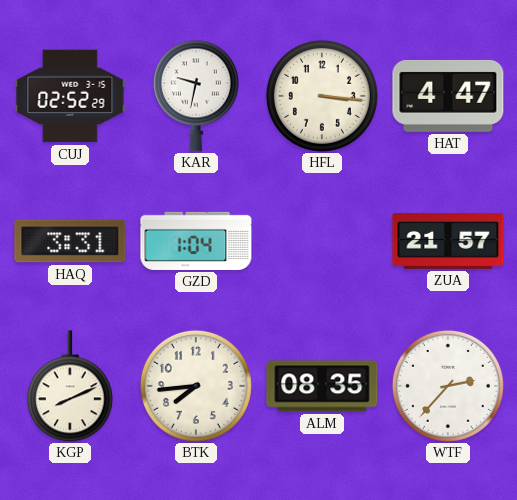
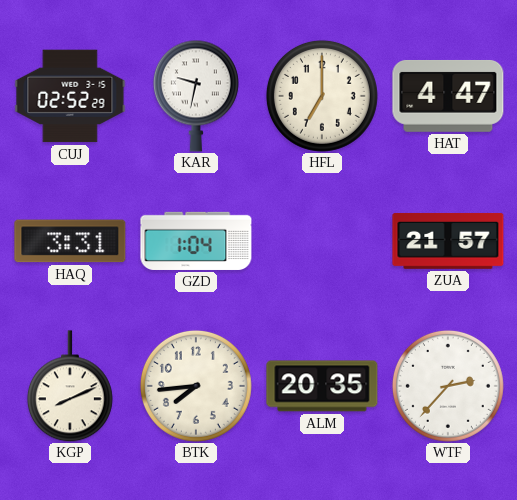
HFL: 3:16 -> 7:00 (322, 96)
ALM: 08:35 -> 20:35 (322, 386)
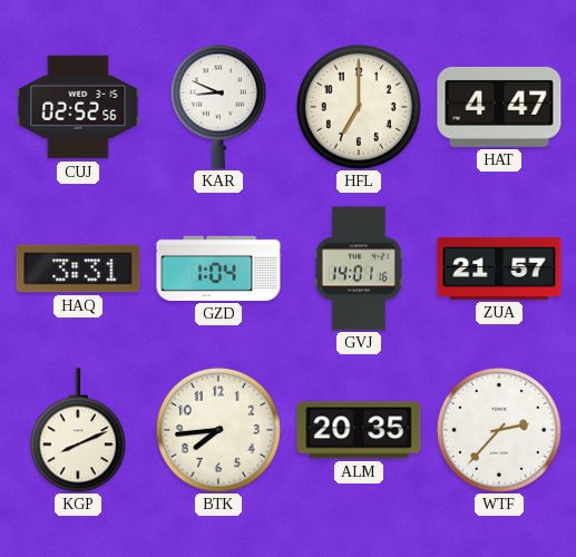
CUJ: 02:52:29 -> 02:52:56 (78, 107)
KAR: 9:32 -> 8:49 (218, 107)
GVJ: none -> 14:01 (359, 268)
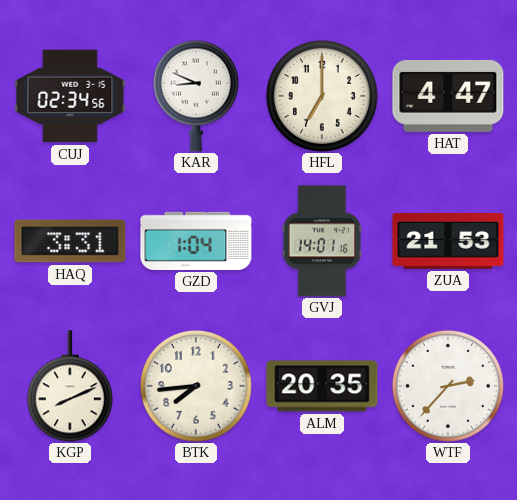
CUJ: 02:52 -> 02:34 (70, 96)
ZUA: 21:57 -> 21:53 (448, 241)
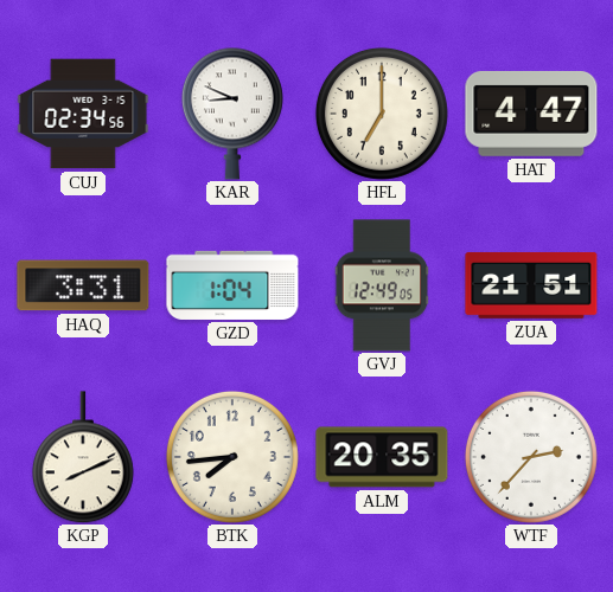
GVJ: 14:01 -> 12:49 (382, 285)
ZUA: 21:53 -> 21:51 (531, 285)
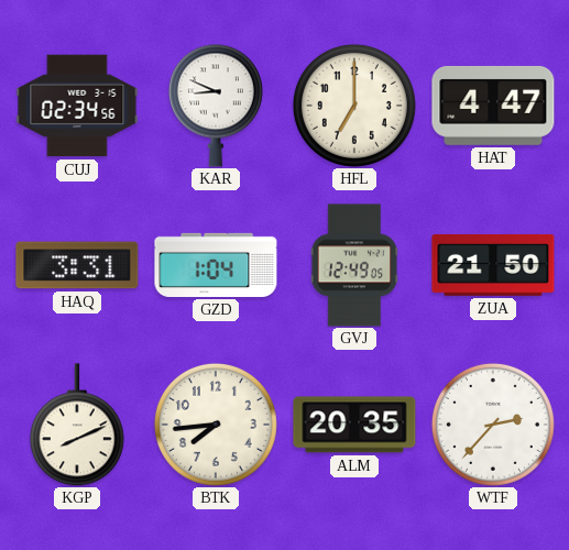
ZUA: 21:51 -> 21:50 (493, 265)
